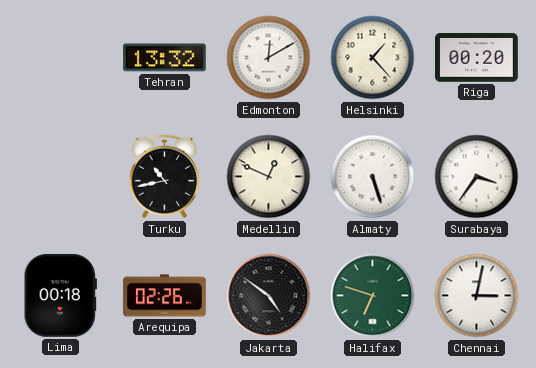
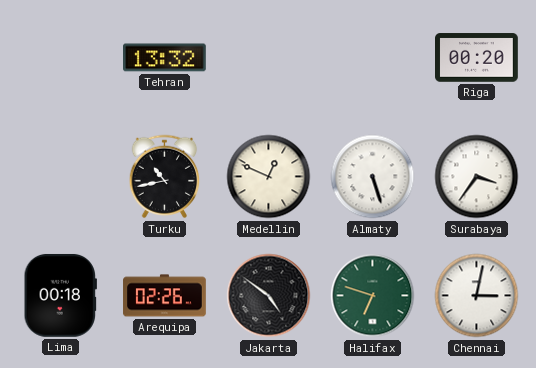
Edmonton: 12:10 -> none (269, 58)
Helsinki: 1:23 -> none (373, 58)
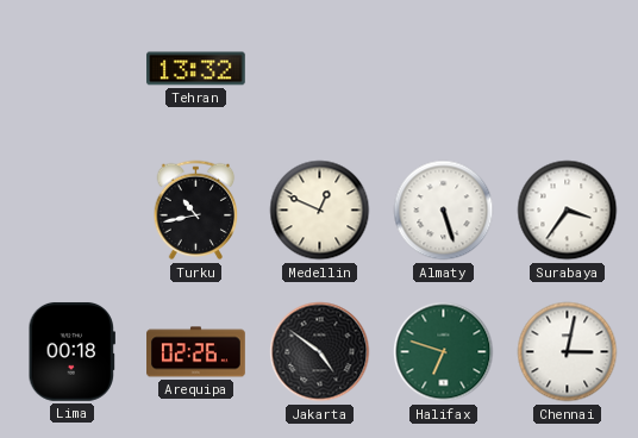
Riga: 00:20 -> none (477, 58)
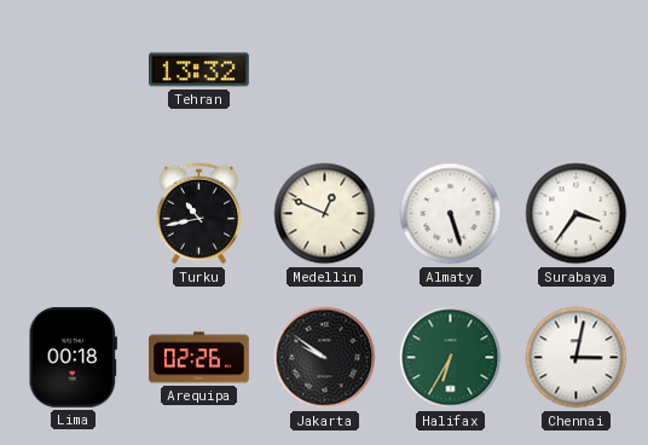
Jakarta: 4:51 -> 9:51 (325, 358)
Halifax: 6:48 -> 6:35 (451, 358)
